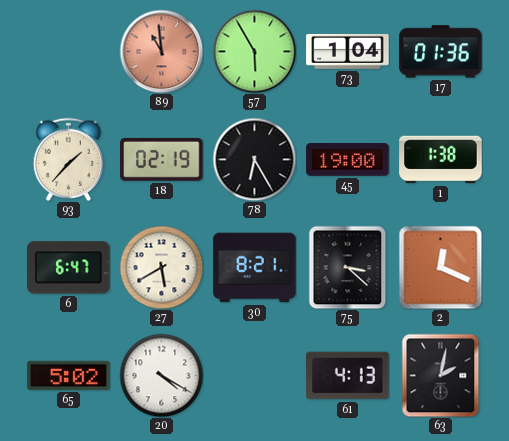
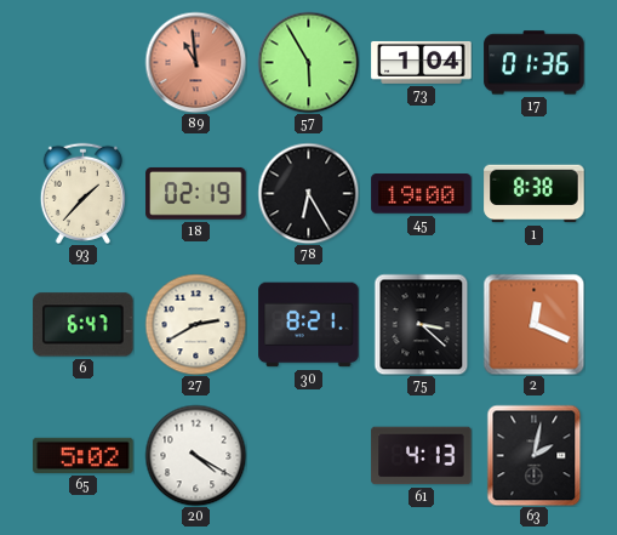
1: 1:38 -> 8:38 (535, 194)
27: 5:40 -> 2:40 (195, 324)
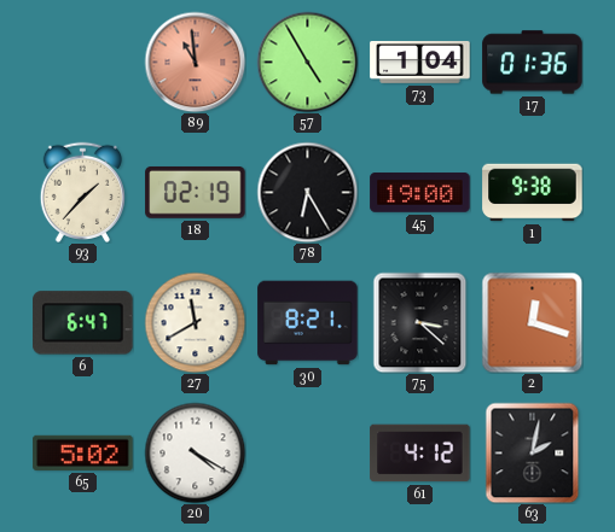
57: 5:55 -> 4:55 (307, 62)
1: 8:38 -> 9:38 (533, 193)
27: 2:40 -> 11:40 (195, 322)
2: 12:19 -> 12:18 (532, 322)
61: 4:13 -> 4:12 (420, 454)
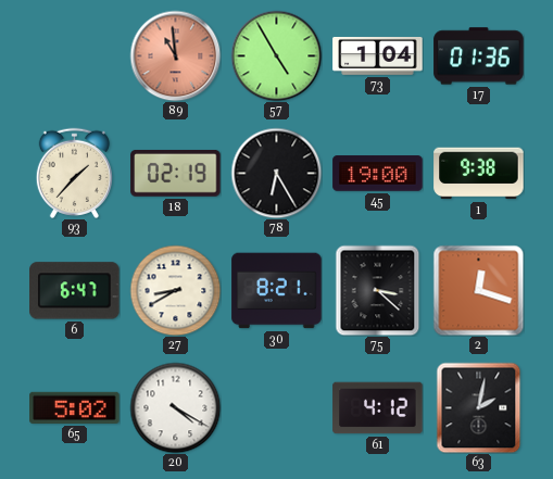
27: 11:40 -> 8:40 (175, 290)
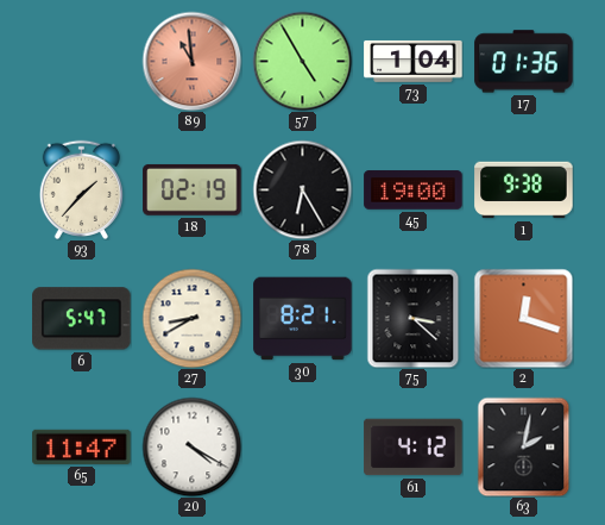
6: 6:47 -> 5:47 (82, 319)
65: 5:02 -> 11:47 (82, 446)
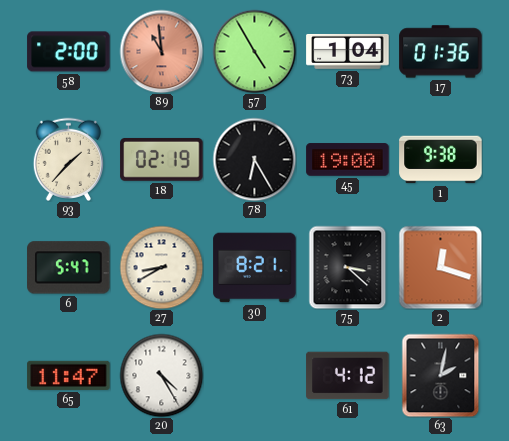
58: none -> 2:00 (69, 52)
20: 4:20 -> 4:25 (161, 375)
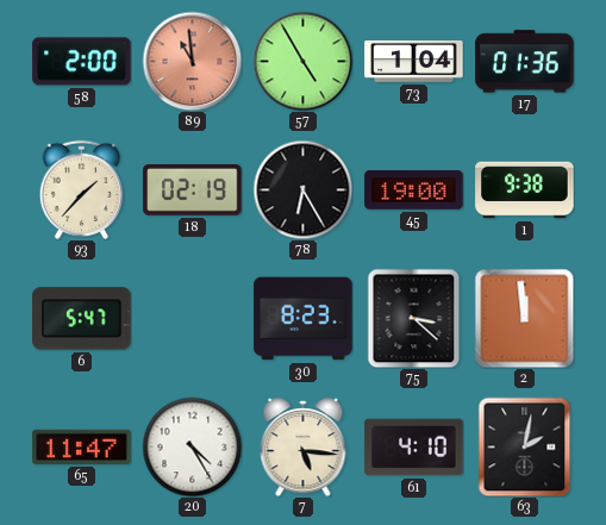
27: 8:40 -> none (161, 267)
30: 8:21 -> 8:23 (304, 319)
2: 12:18 -> 11:59 (524, 318)
7: none -> 5:16 (304, 448)
61: 4:12 -> 4:10 (414, 448)
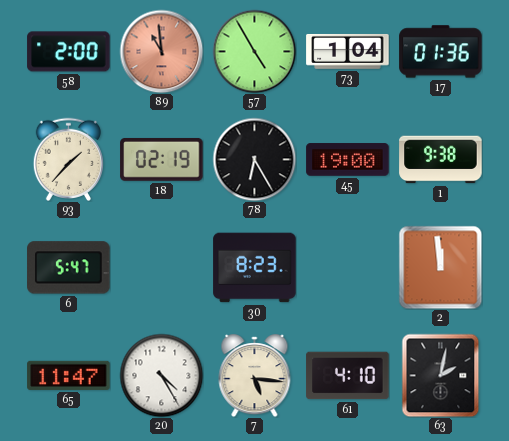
75: 3:22 -> none (414, 318)
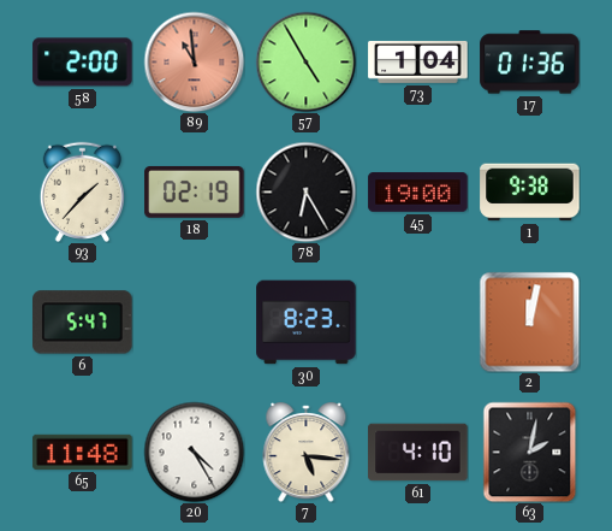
2: 11:59 -> 12:02 (529, 321)
65: 11:47 -> 11:48 (83, 452)
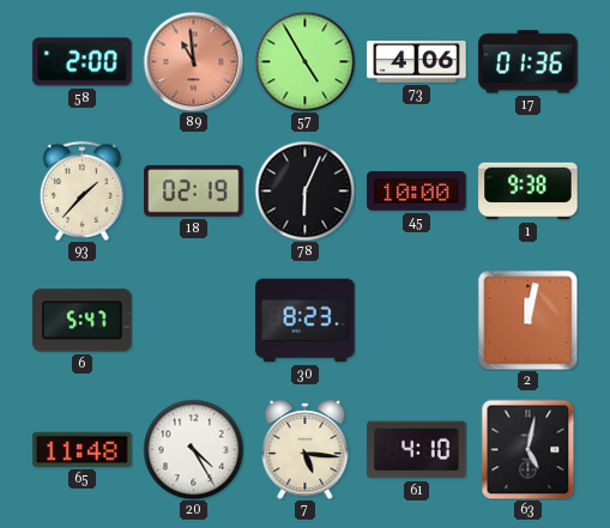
73: 1:04 -> 4:06 (417, 61)
78: 6:25 -> 6:04 (304, 190)
45: 19:00 -> 10:00 (417, 192)
63: 2:02 -> 5:02 (529, 449)
